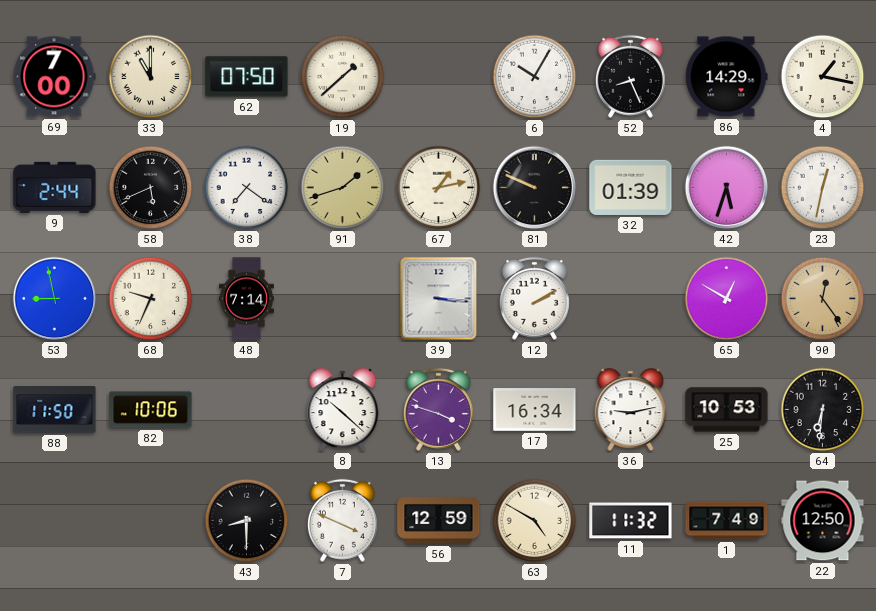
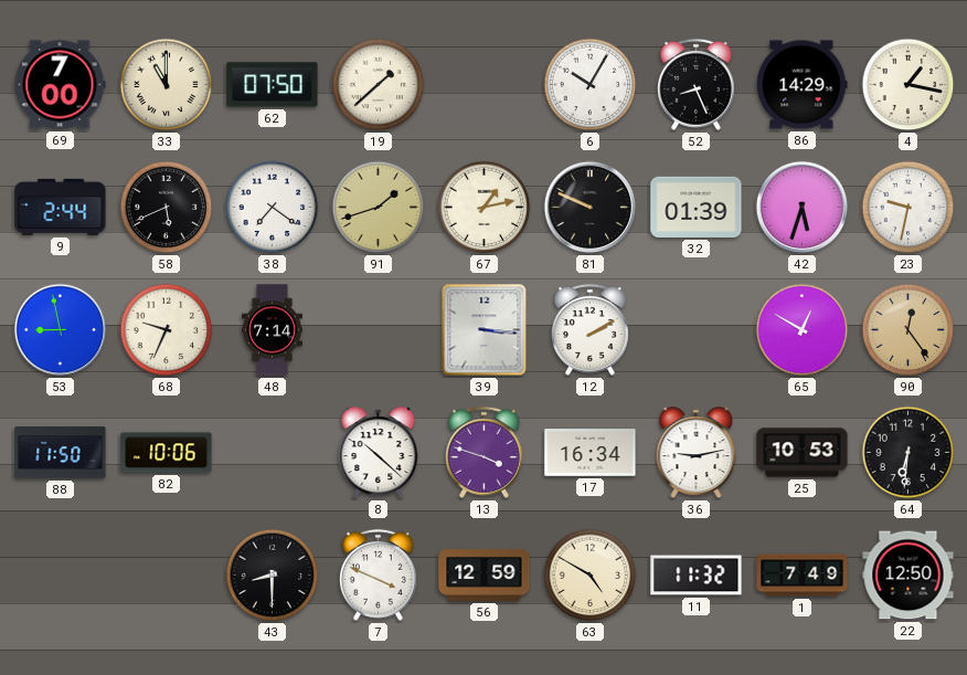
23: 12:32 -> 9:32 (908, 208)
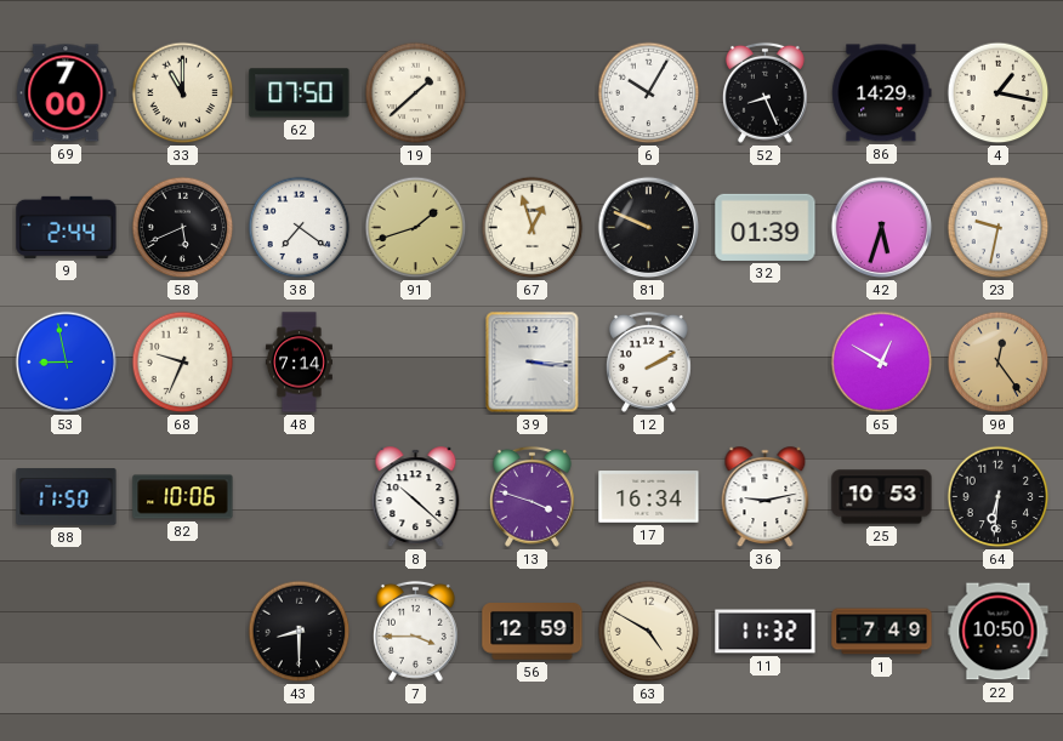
67: 1:13 -> 12:57 (533, 228)
7: 3:49 -> 3:45 (415, 631)
22: 12:50 -> 10:50 (999, 632)
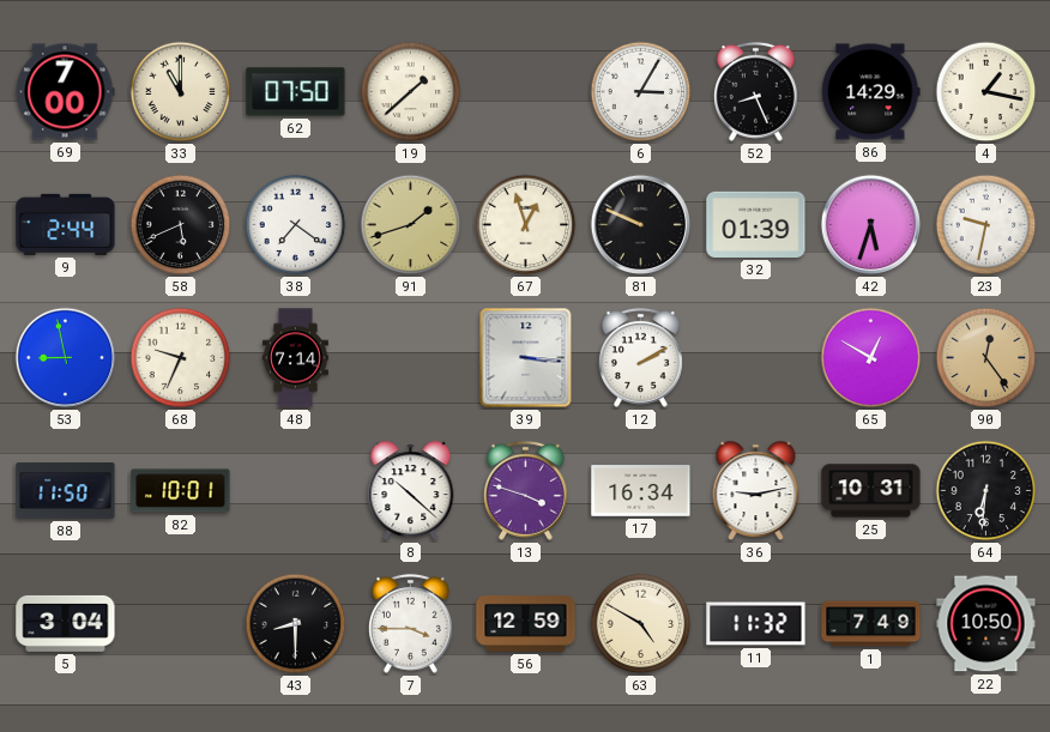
6: 10:05 -> 3:05 (641, 92)
82: 10:06 -> 10:01 (181, 491)
25: 10:53 -> 10:31 (871, 491)
5: none -> 3:04 (66, 623)
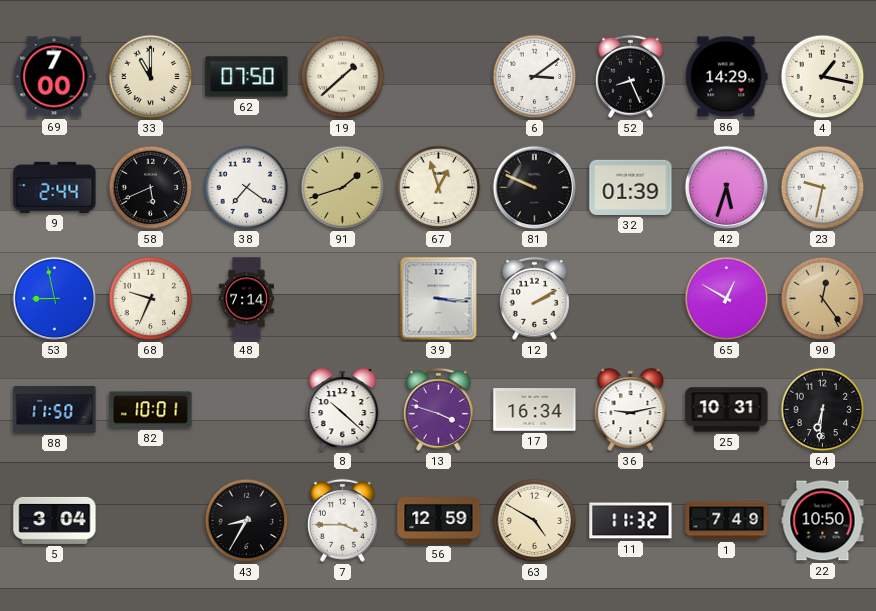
6: 3:05 -> 3:09 (535, 77)
43: 8:30 -> 8:35 (247, 521)
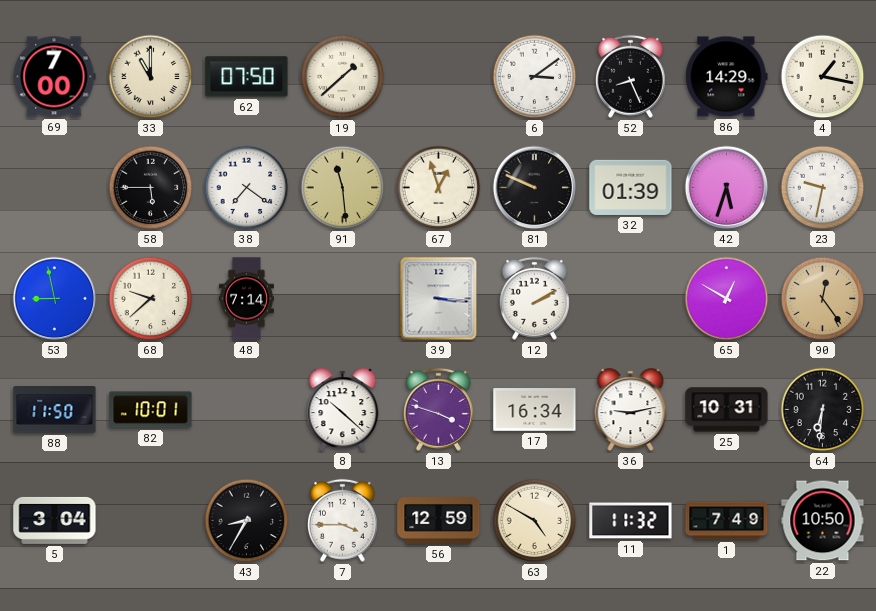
9: 2:44 -> none (55, 187)
58: 5:41 -> 5:45 (151, 188)
91: 1:42 -> 11:29 (343, 188)
68: 9:34 -> 9:38 (151, 299)
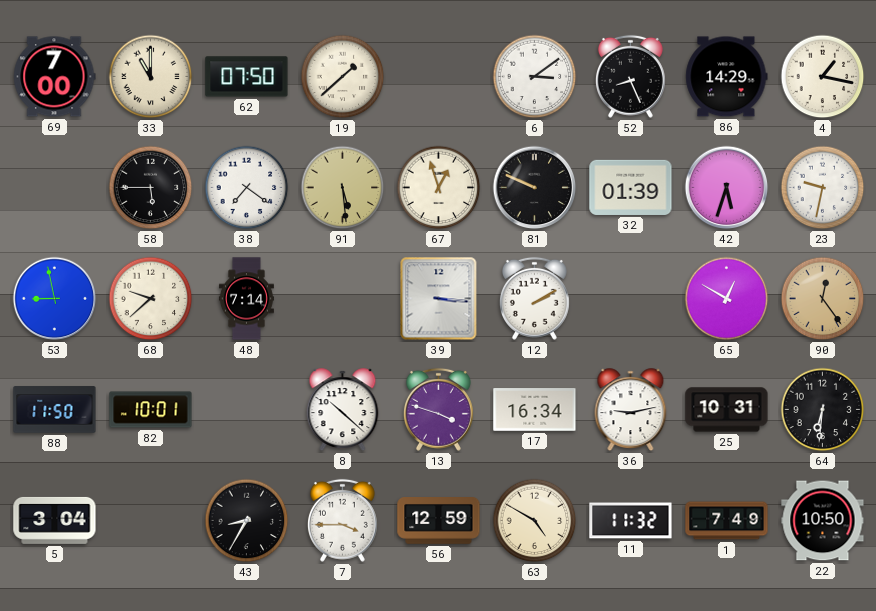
91: 11:29 -> 5:29 (343, 188)
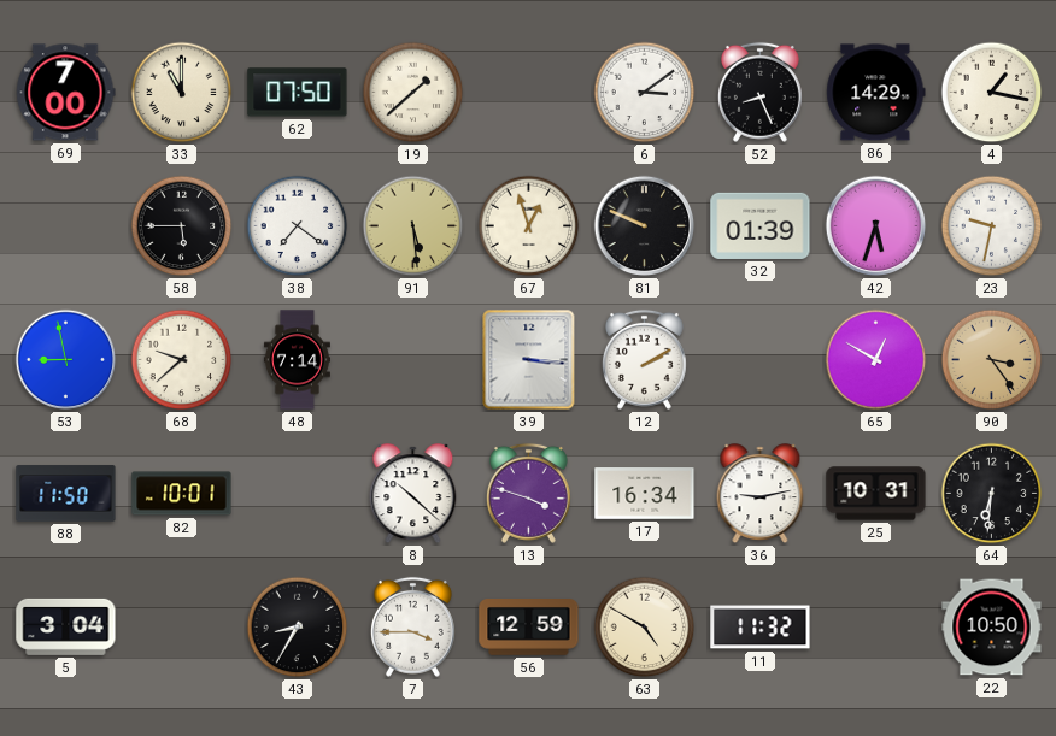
90: 12:24 -> 3:24 (992, 360)
1: 7:49 -> none (727, 521)
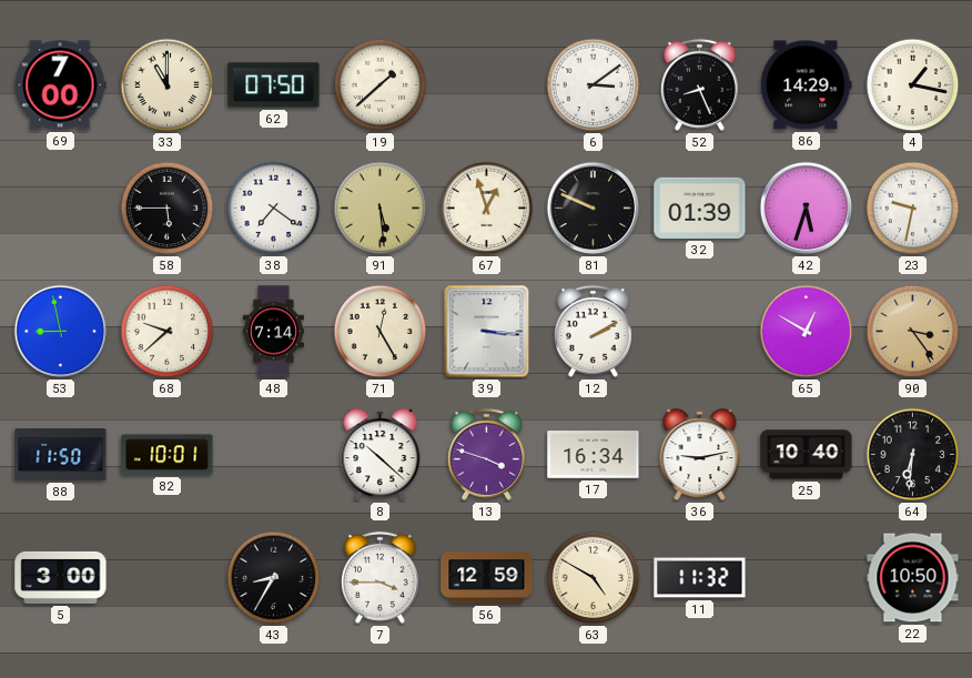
71: none -> 12:25 (381, 332)
25: 10:31 -> 10:40 (807, 455)
5: 3:04 -> 3:00 (61, 577)
